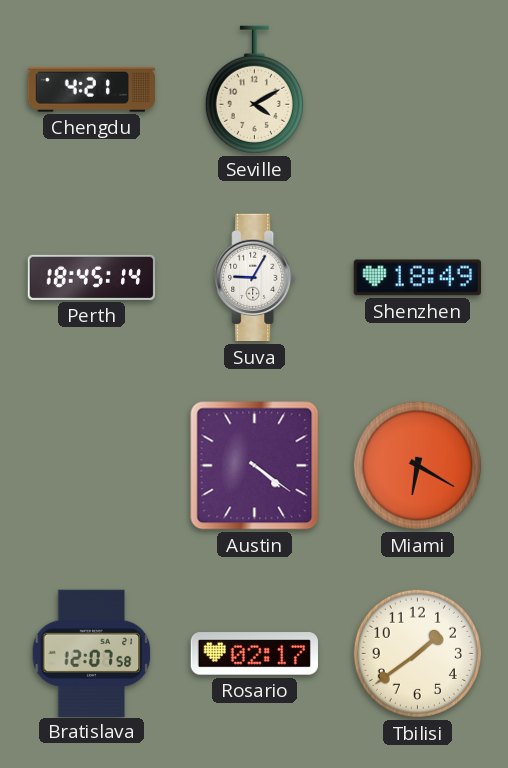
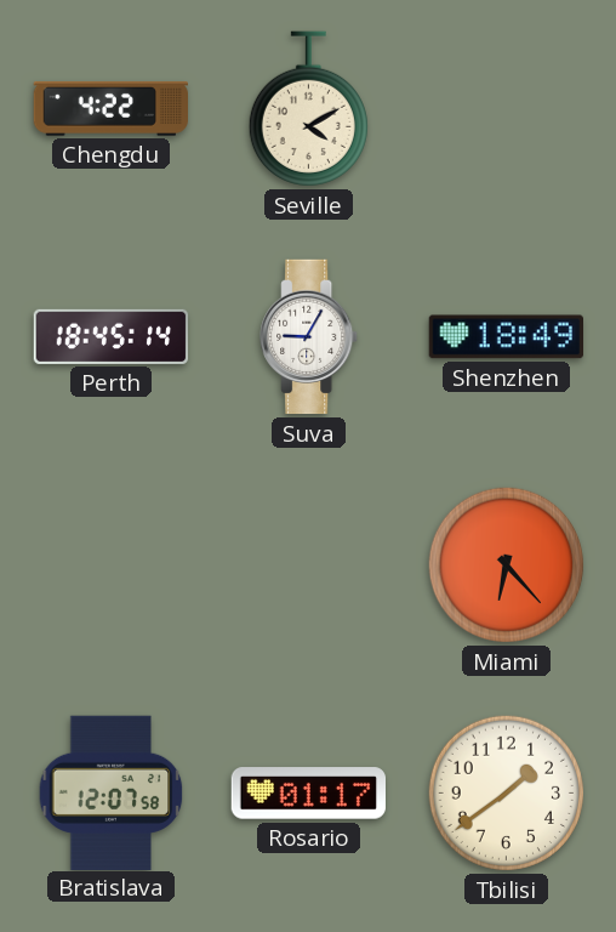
Chengdu: 4:21 -> 4:22 (110, 109)
Austin: 4:21 -> none (255, 466)
Miami: 6:20 -> 6:23 (506, 564)
Rosario: 02:17 -> 01:17 (308, 794)
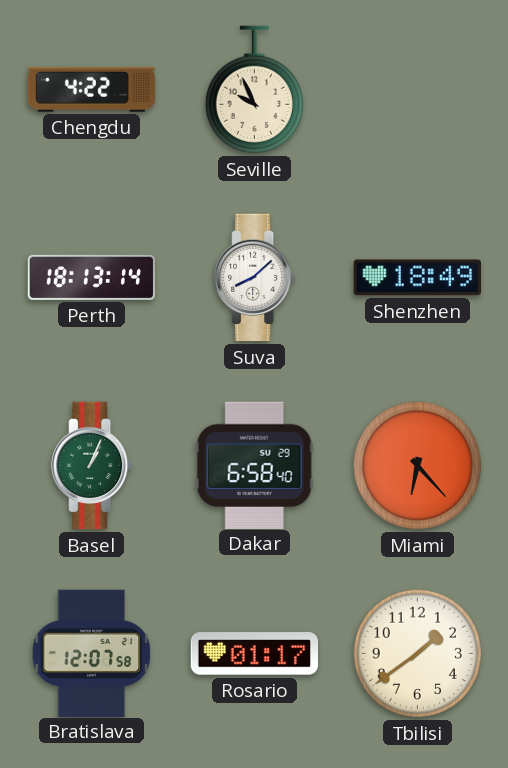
Seville: 4:10 -> 9:56 (254, 90)
Perth: 18:45 -> 18:13 (92, 277)
Suva: 9:05 -> 8:08 (255, 278)
Basel: none -> 1:04 (92, 466)
Dakar: none -> 6:58 (254, 465)
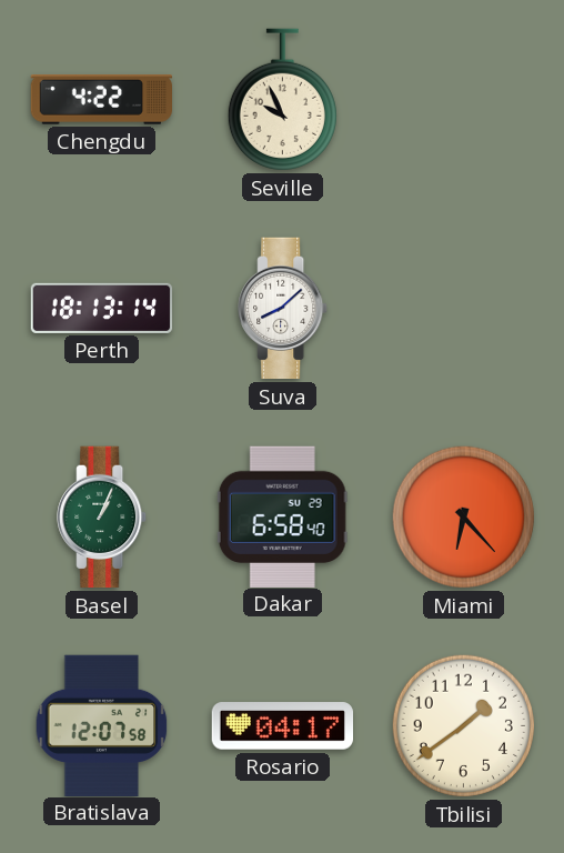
Shenzhen: 18:49 -> none (417, 278)
Rosario: 01:17 -> 04:17 (282, 726)
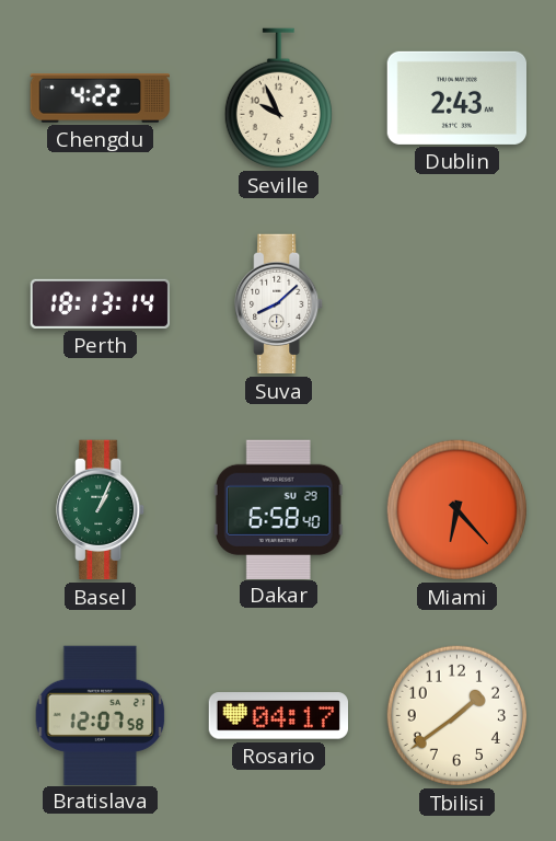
Dublin: none -> 2:43 (456, 97)
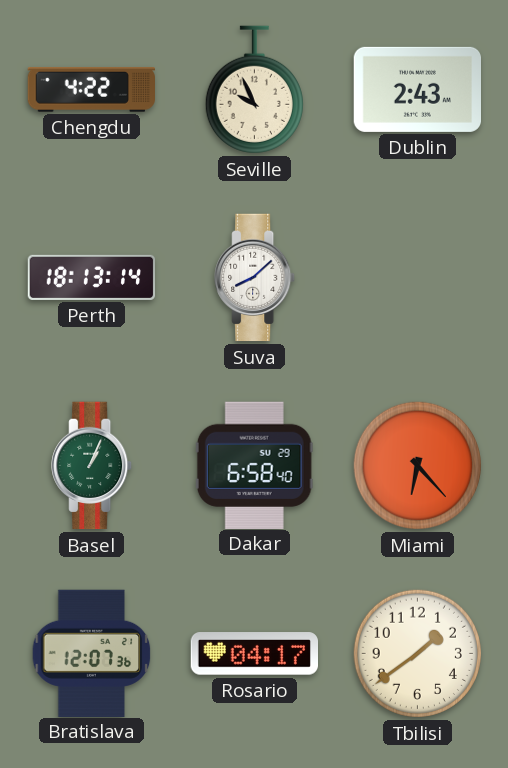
Bratislava: 12:07:58 -> 12:07:36 (92, 653)
